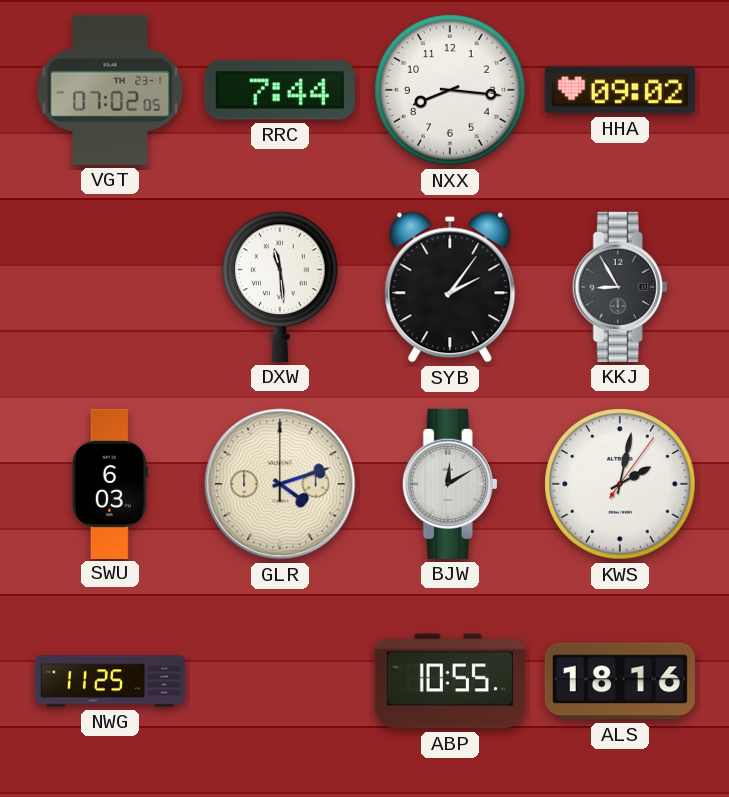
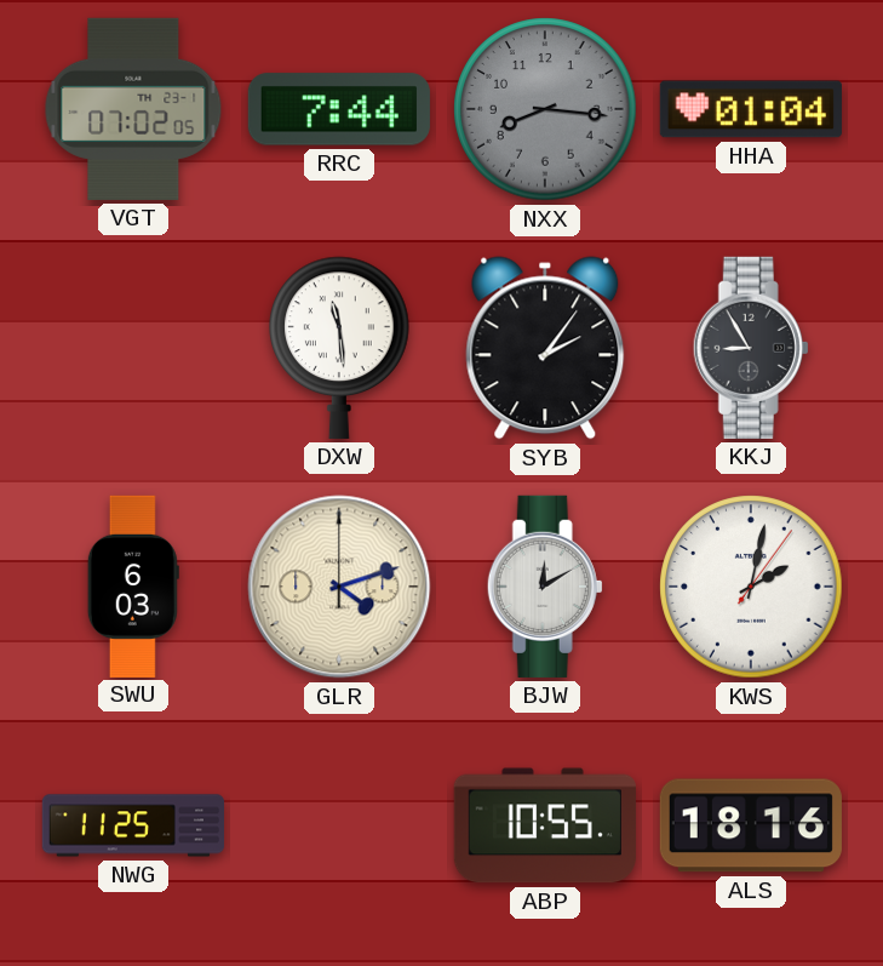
NXX dial: white -> grey (545, 109)
HHA: 09:02 -> 01:04 (751, 109)
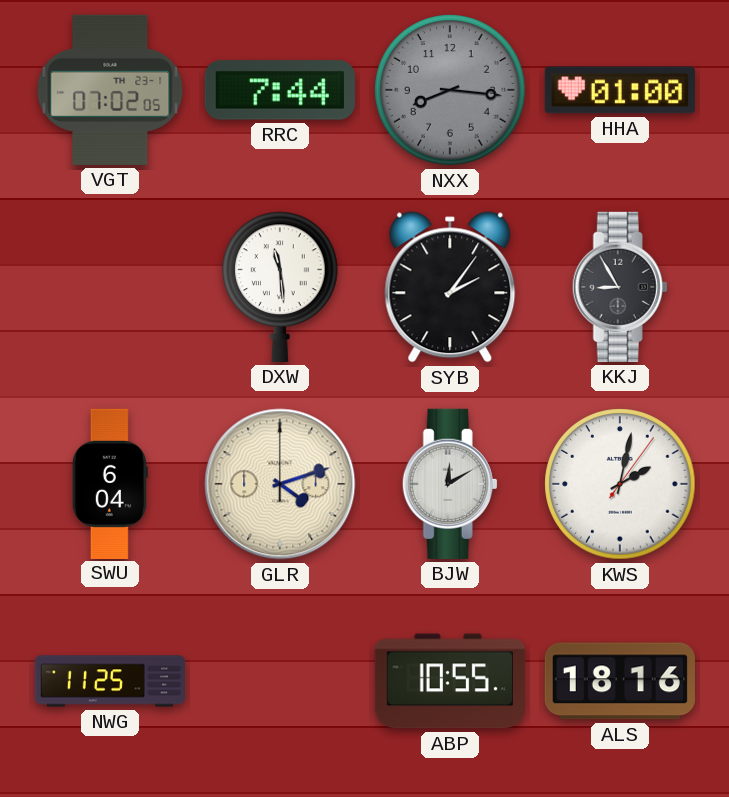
HHA: 01:04 -> 01:00 (620, 90)
SWU: 6:03 -> 6:04 (110, 483)
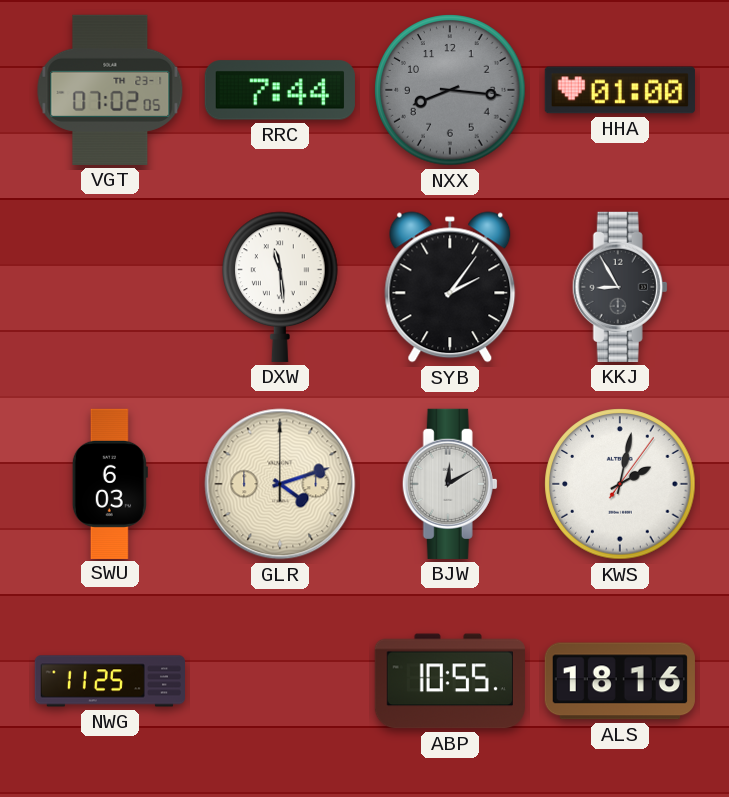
SWU: 6:04 -> 6:03 (110, 483)
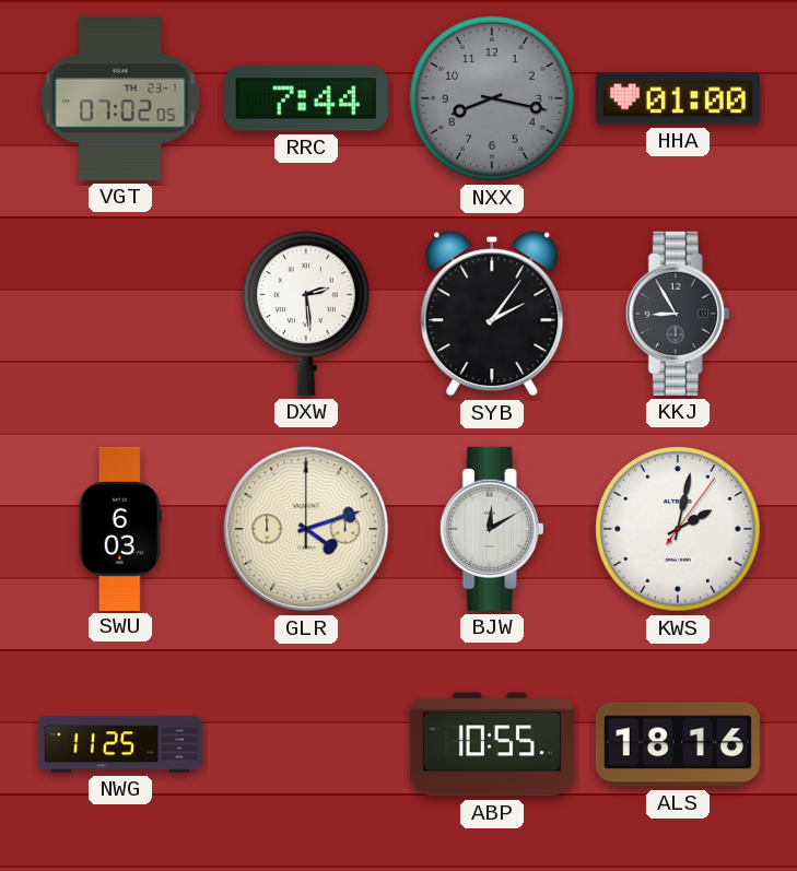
NXX: 8:16 -> 8:17 (492, 98)
DXW: 11:29 -> 2:29 (307, 314)
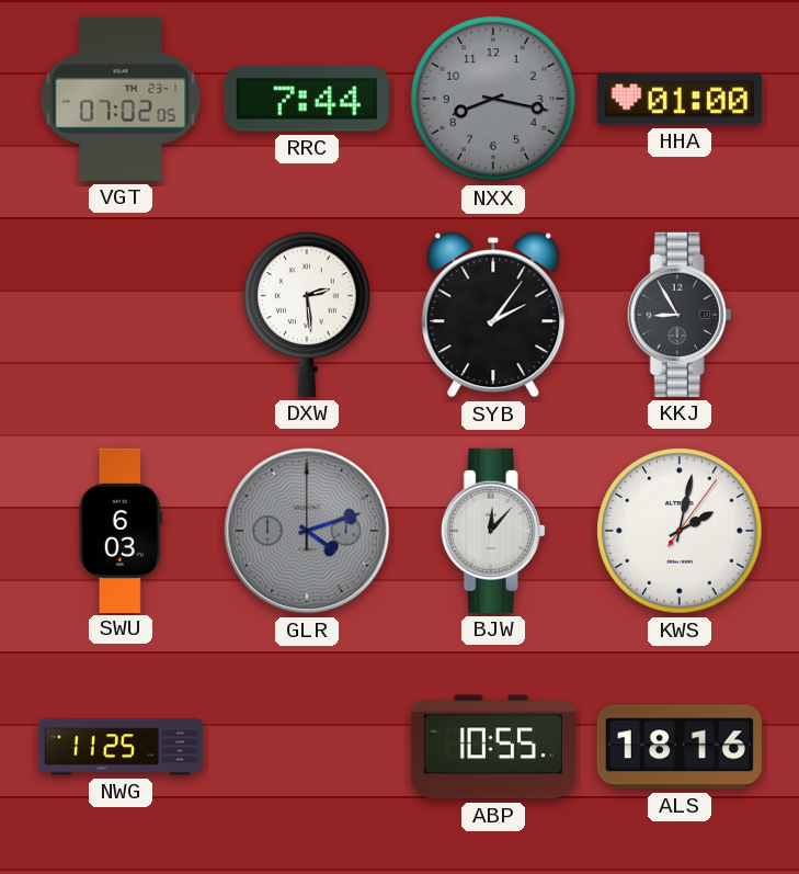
GLR dial: cream -> grey (307, 531)
BJW: 12:10 -> 12:07 (493, 531)
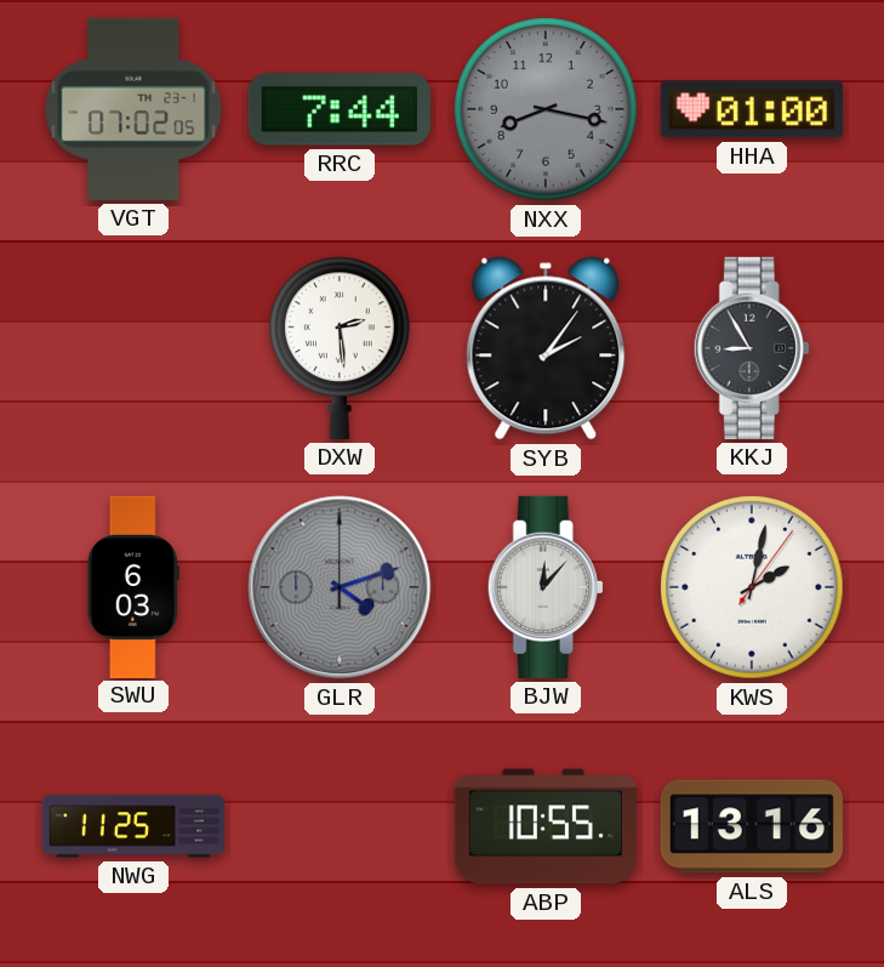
ALS: 18:16 -> 13:16 (752, 826)
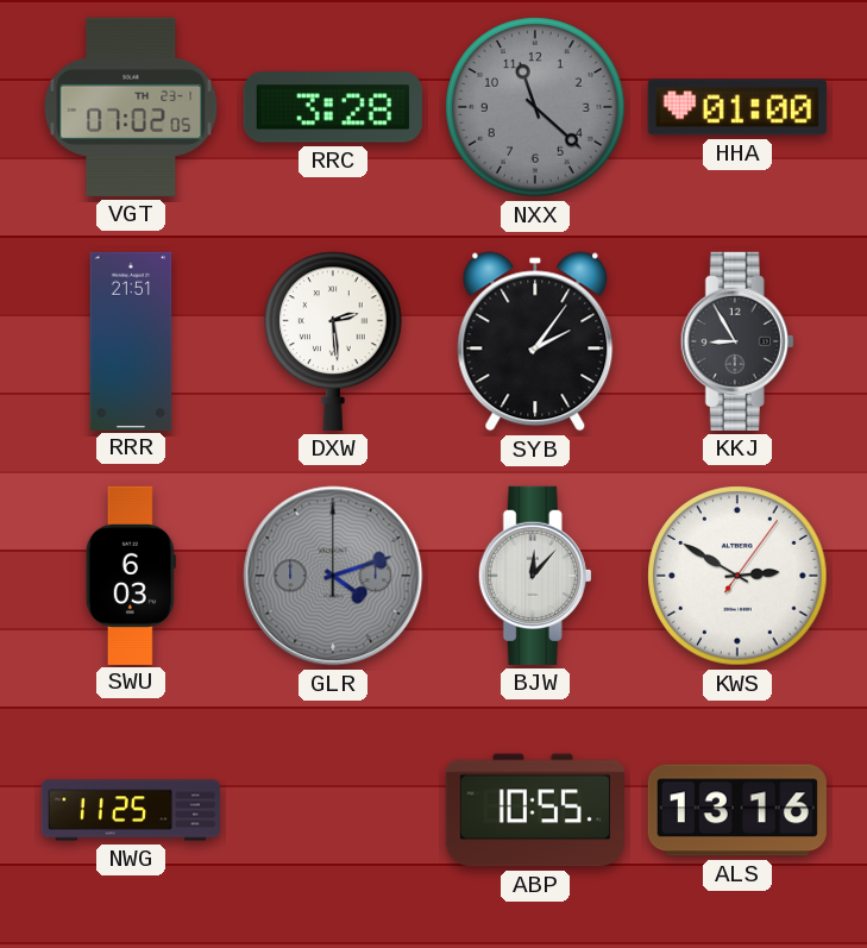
RRC: 7:44 -> 3:28 (333, 107)
NXX: 8:17 -> 11:22 (535, 107)
RRR: none -> 21:51 (131, 340)
KWS: 2:02 -> 2:50 (737, 576)
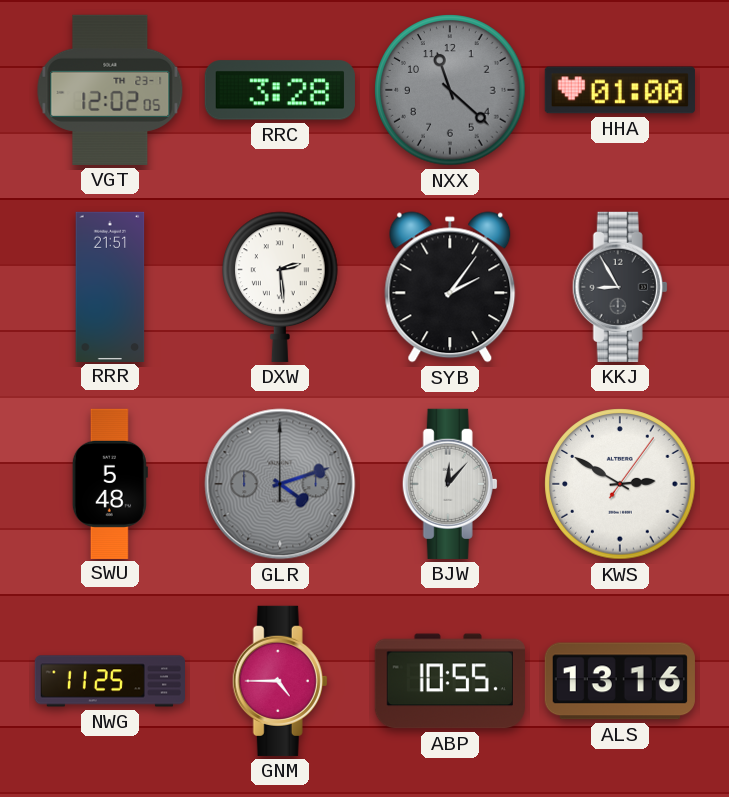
VGT: 07:02 -> 12:02 (110, 90)
SWU: 6:03 -> 5:48 (110, 483)
GNM: none -> 4:45 (280, 681)
